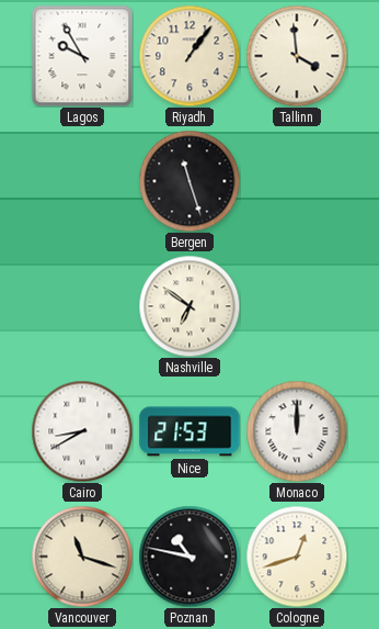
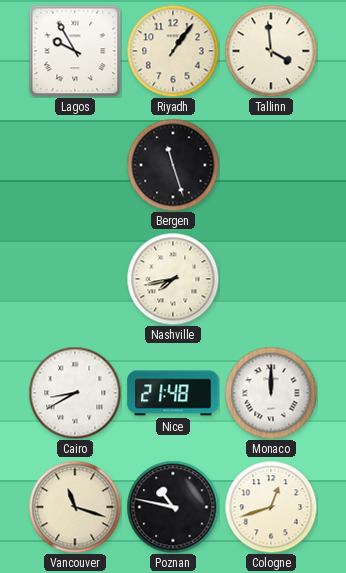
Nashville: 6:51 -> 7:43 (173, 279)
Nice: 21:53 -> 21:48 (173, 393)
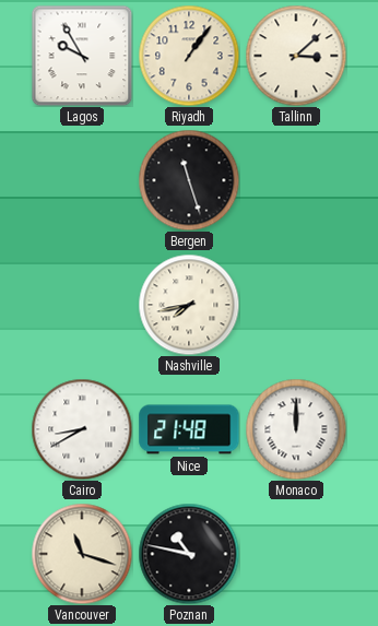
Tallinn: 3:59 -> 3:08 (296, 56)
Cologne: 12:42 -> none (271, 507)
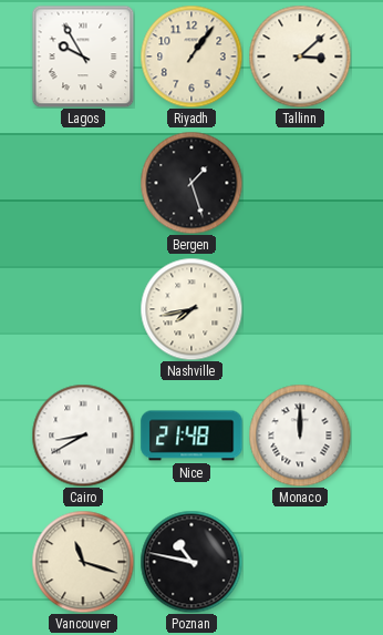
Bergen: 11:27 -> 1:27 (191, 183)
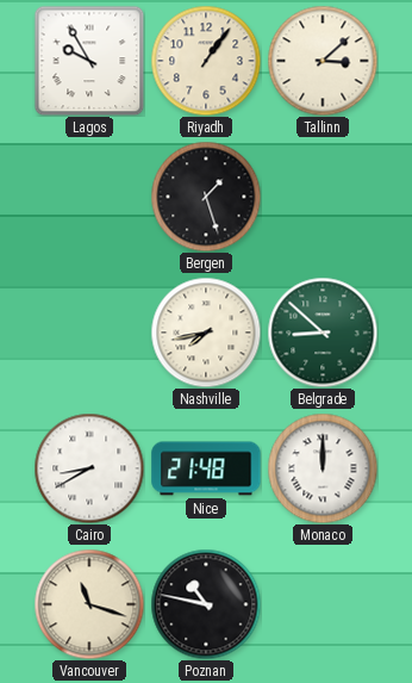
Belgrade: none -> 8:52 (323, 333)
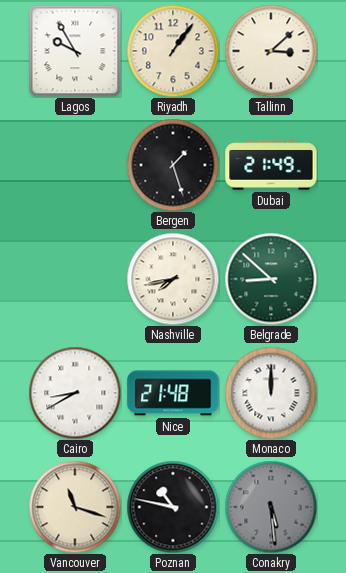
Dubai: none -> 21:49 (271, 165)
Conakry: none -> 5:29 (271, 507)
